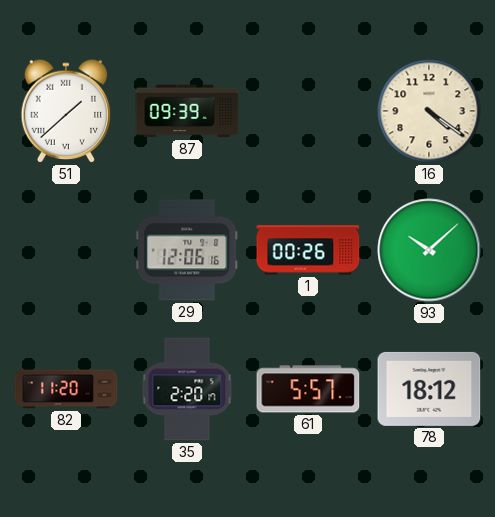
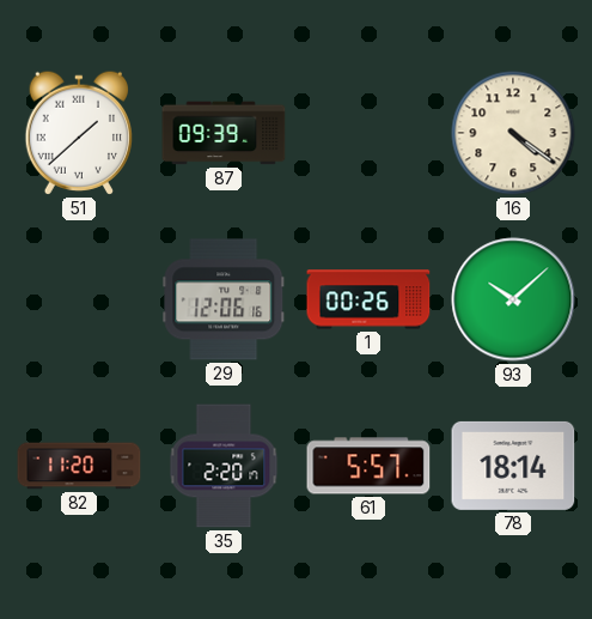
78: 18:12 -> 18:14 (513, 466)
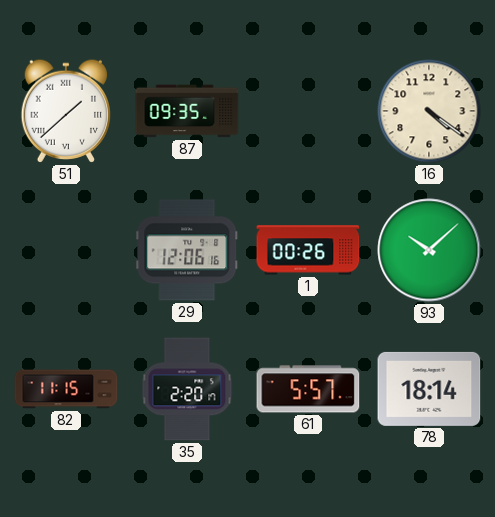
87: 09:39 -> 09:35 (187, 111)
82: 11:20 -> 11:15 (66, 389)
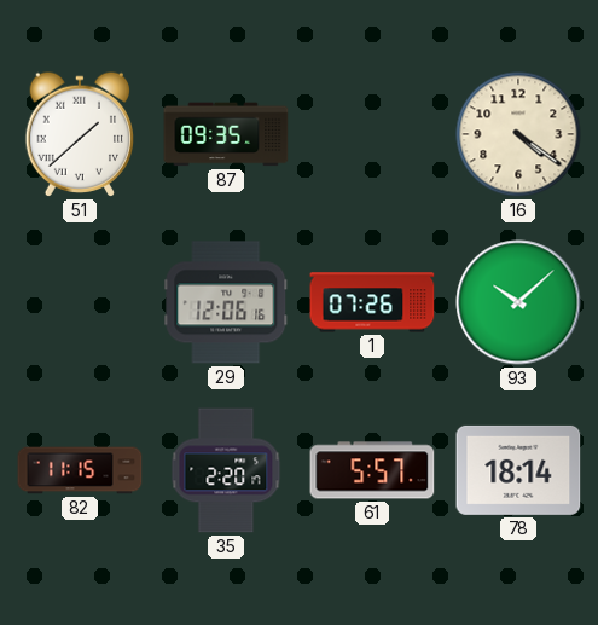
1: 00:26 -> 07:26 (372, 302)
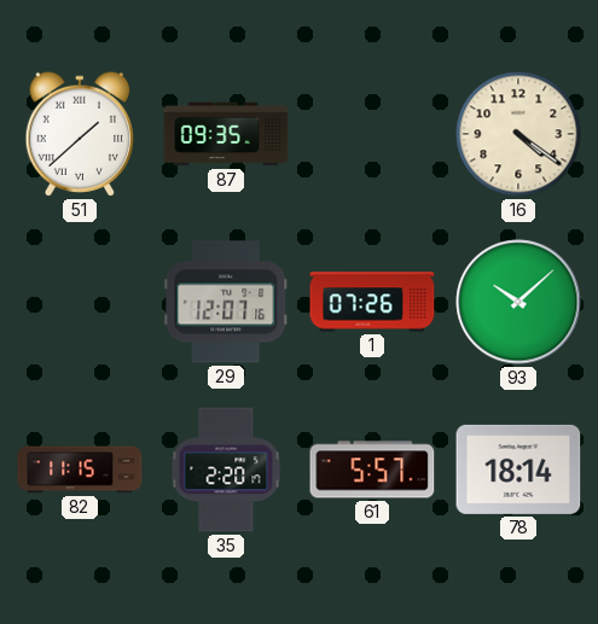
29: 12:06 -> 12:07 (226, 302)
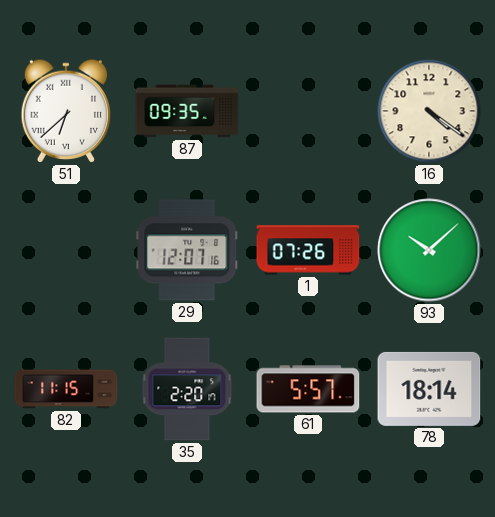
51: 1:38 -> 6:38 (65, 111)
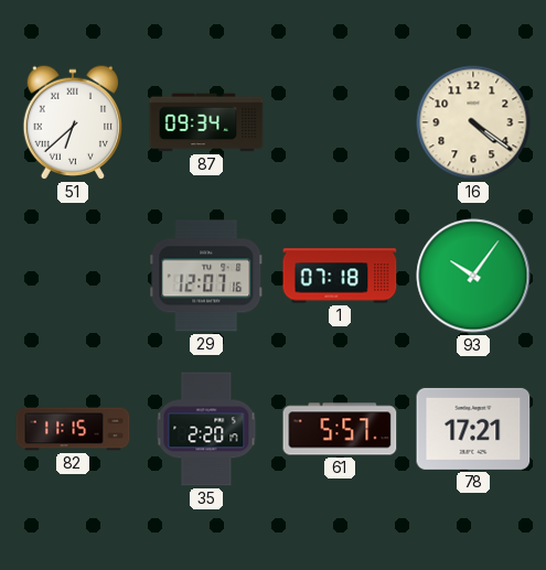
87: 09:35 -> 09:34 (206, 122)
1: 07:26 -> 07:18 (340, 276)
93: 10:08 -> 10:06 (473, 276)
78: 18:14 -> 17:21 (473, 429)
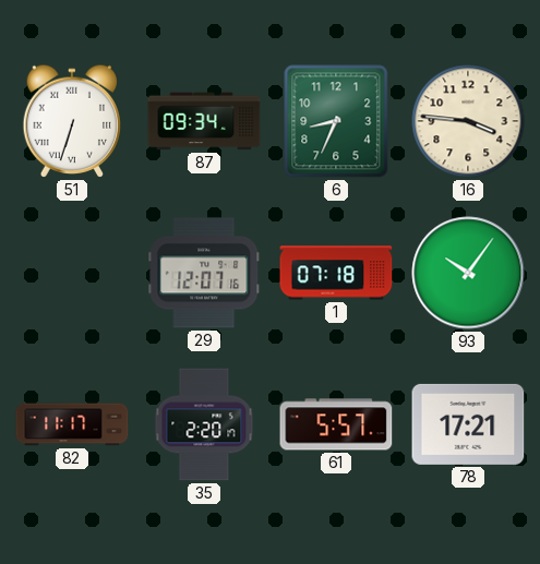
51: 6:38 -> 6:33 (71, 121)
6: none -> 8:34 (336, 121)
16: 4:21 -> 3:46 (468, 121)
82: 11:15 -> 11:17 (72, 424)
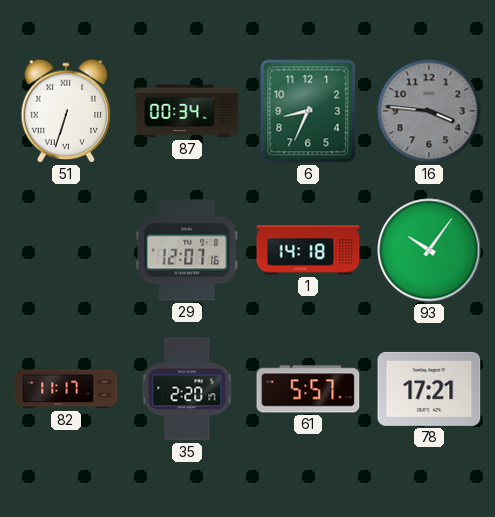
87: 09:34 -> 00:34 (187, 111)
16 dial: cream -> grey (429, 111)
1: 07:18 -> 14:18 (308, 250)
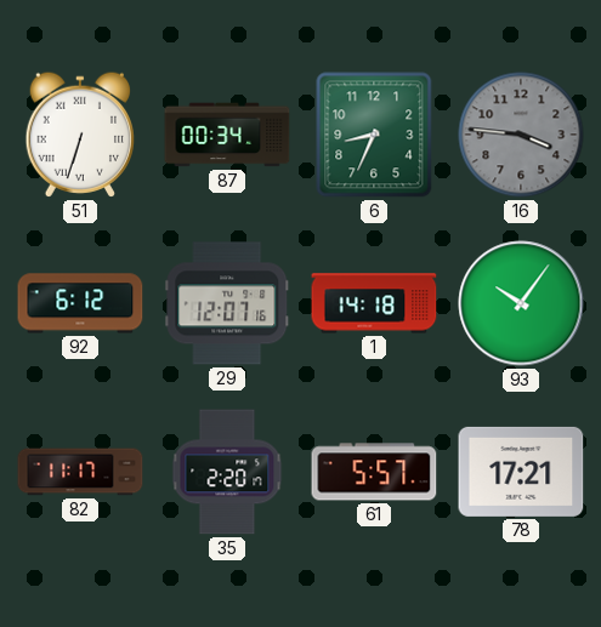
92: none -> 6:12 (80, 303)
